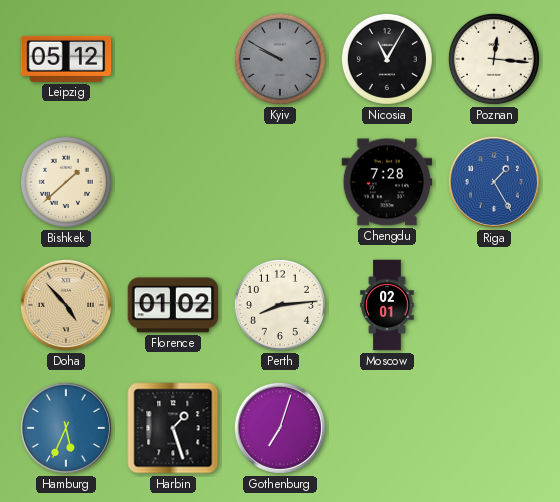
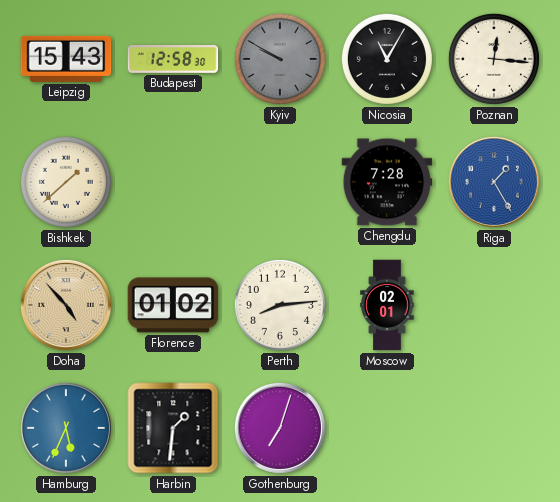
Leipzig: 05:12 -> 15:43 (66, 59)
Budapest: none -> 12:58 (173, 60)
Harbin: 1:27 -> 1:31 (173, 428)
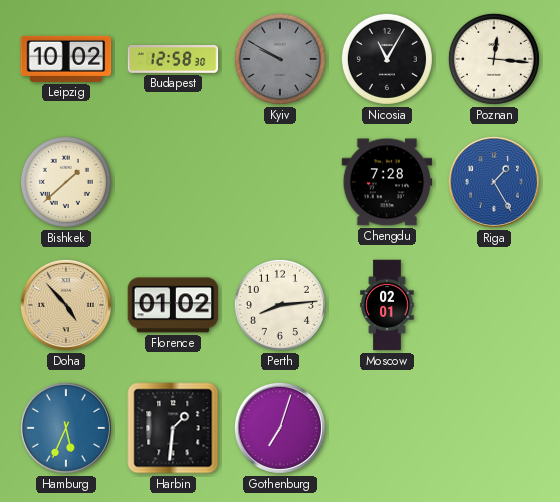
Leipzig: 15:43 -> 10:02 (66, 59)
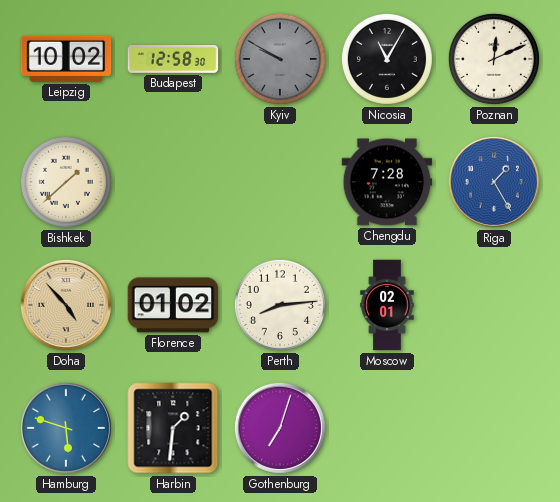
Poznan: 12:16 -> 12:11 (494, 59)
Hamburg: 5:34 -> 5:48 (66, 428)
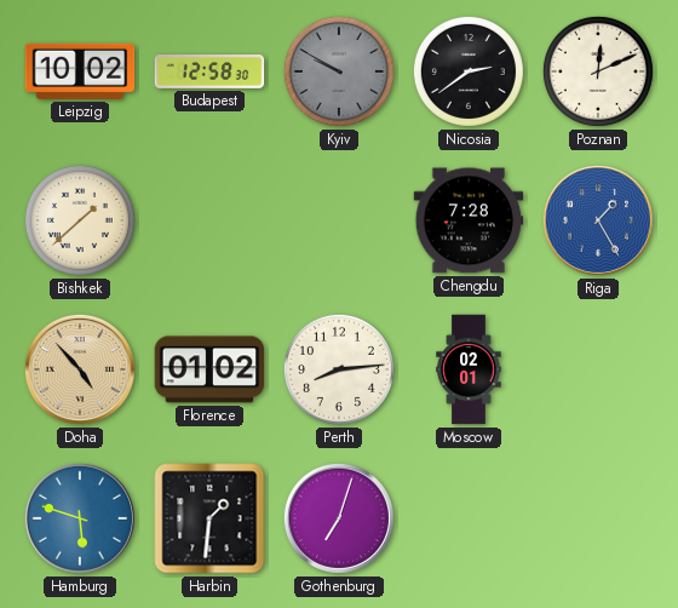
Nicosia: 11:05 -> 2:39 (469, 71)
